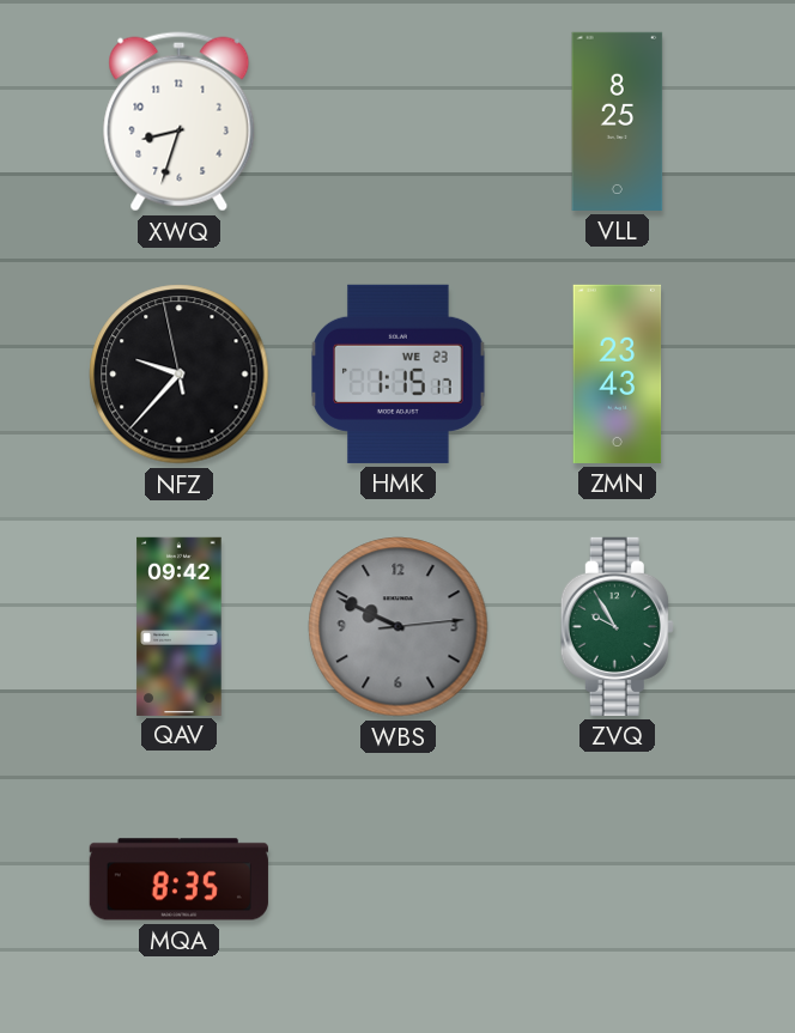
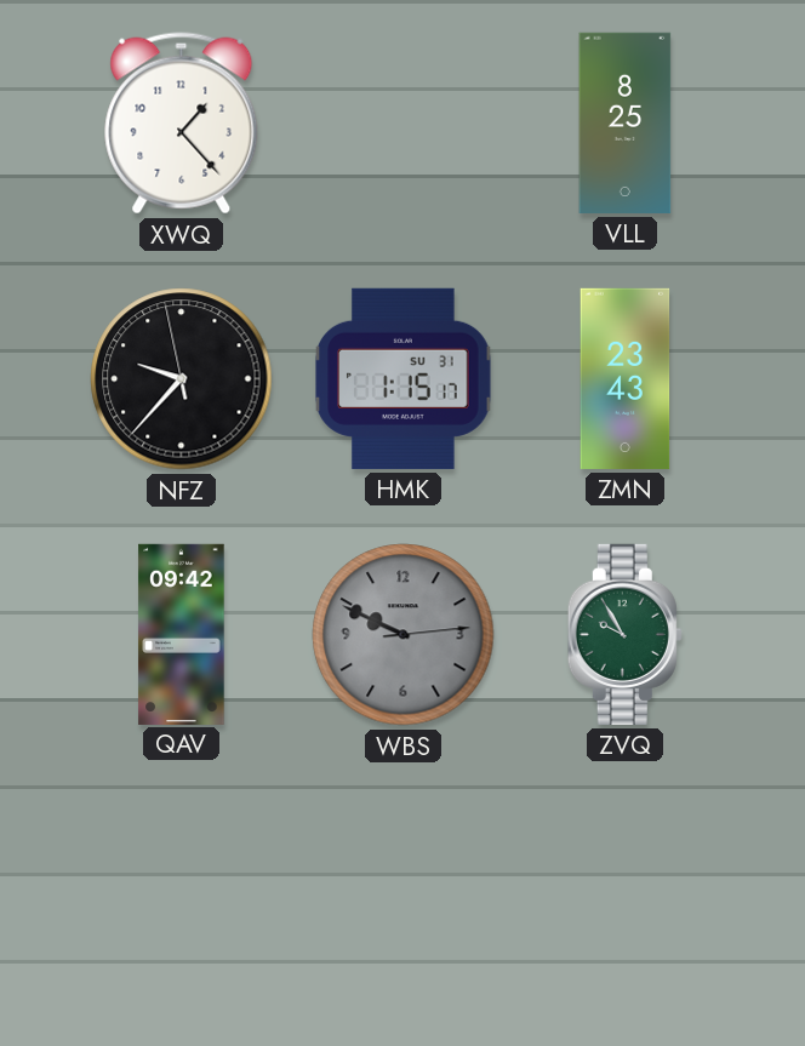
XWQ: 8:33 -> 1:23 (182, 124)
HMK date: WE 23 -> SU 31 (404, 378)
MQA: 8:35 -> none (178, 880)
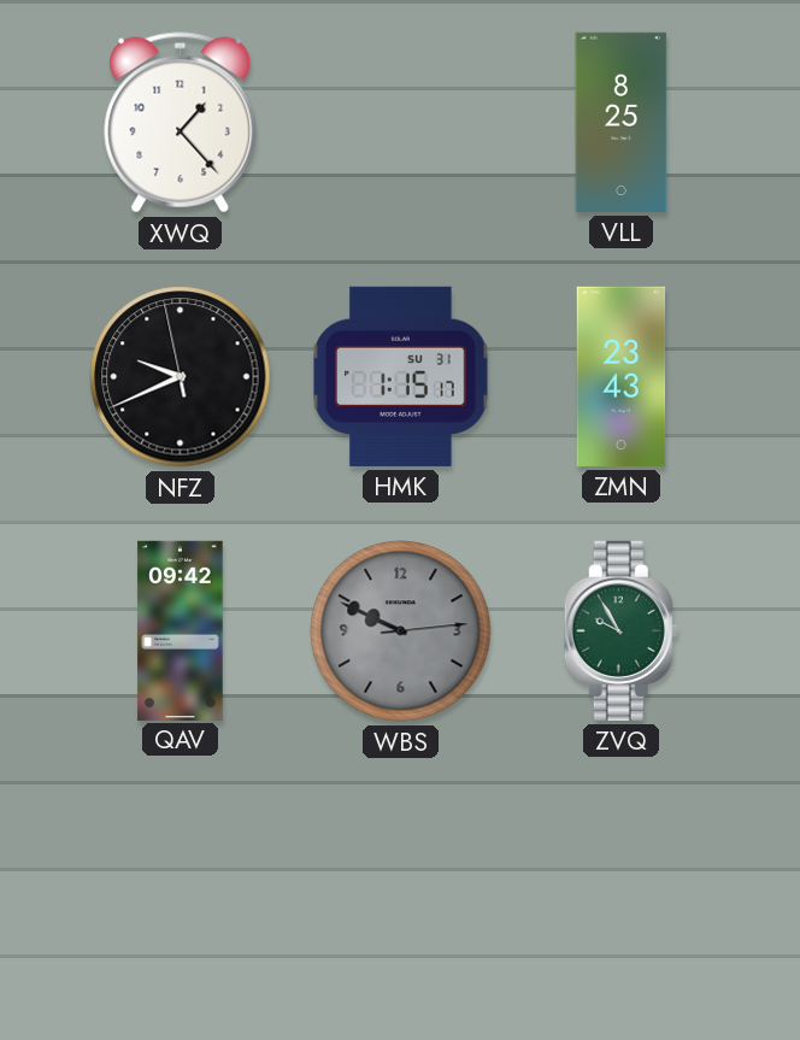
NFZ: 9:36 -> 9:40 (181, 377)
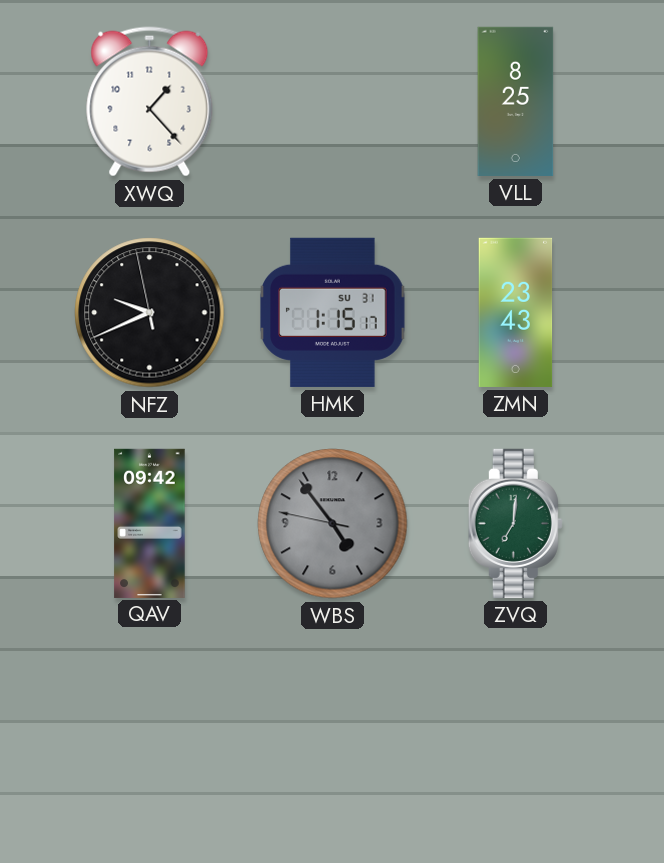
WBS: 9:49 -> 4:53 (333, 524)
ZVQ: 9:55 -> 7:01 (515, 523)
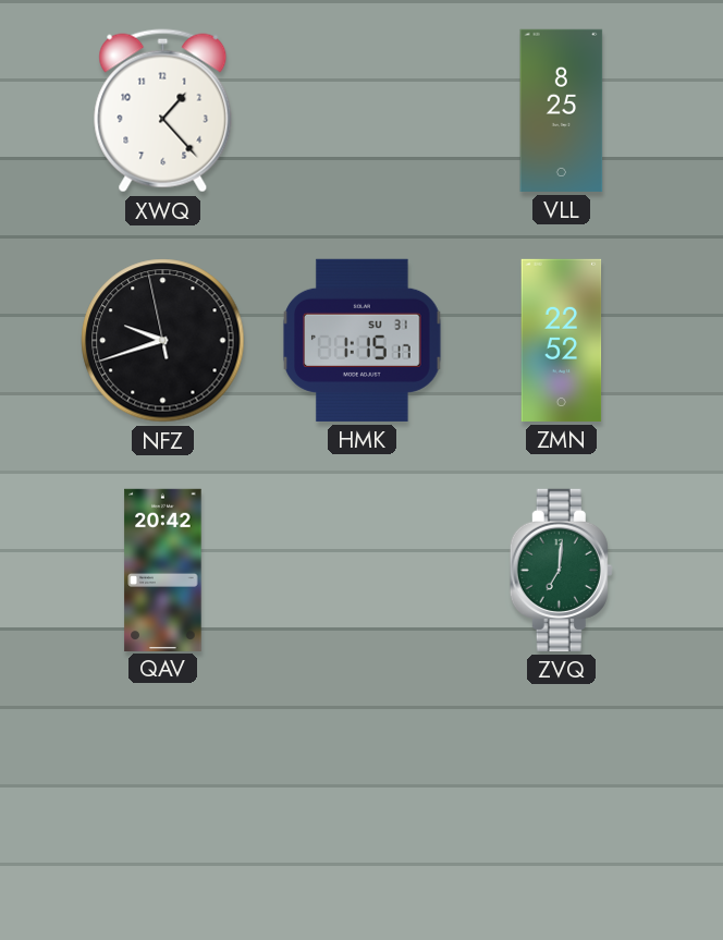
NFZ: 9:40 -> 9:41 (163, 341)
ZMN: 23:43 -> 22:52 (562, 340)
QAV: 09:42 -> 20:42 (163, 570)
WBS: 4:53 -> none (333, 524)
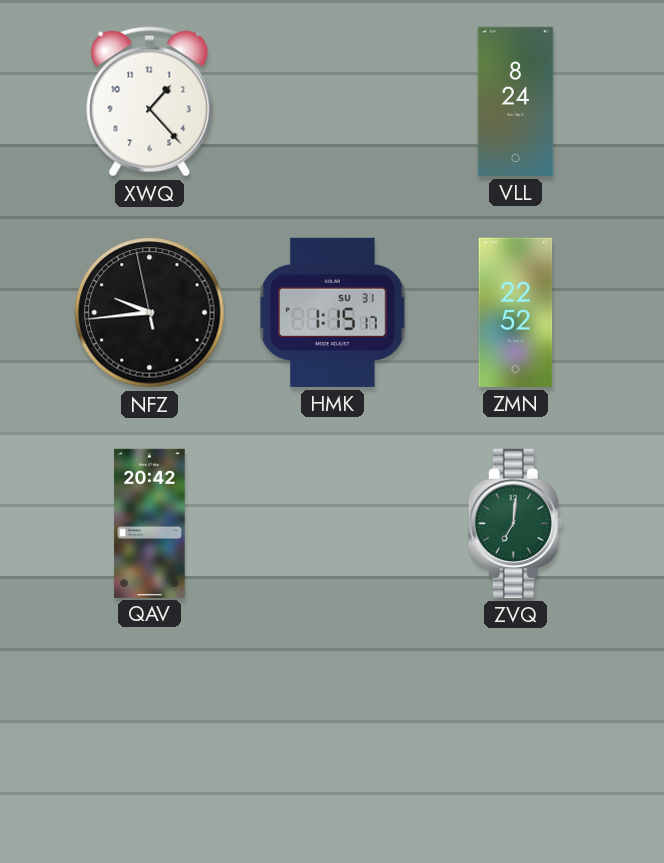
VLL: 8:25 -> 8:24 (516, 101)
NFZ: 9:41 -> 9:43 (150, 313)
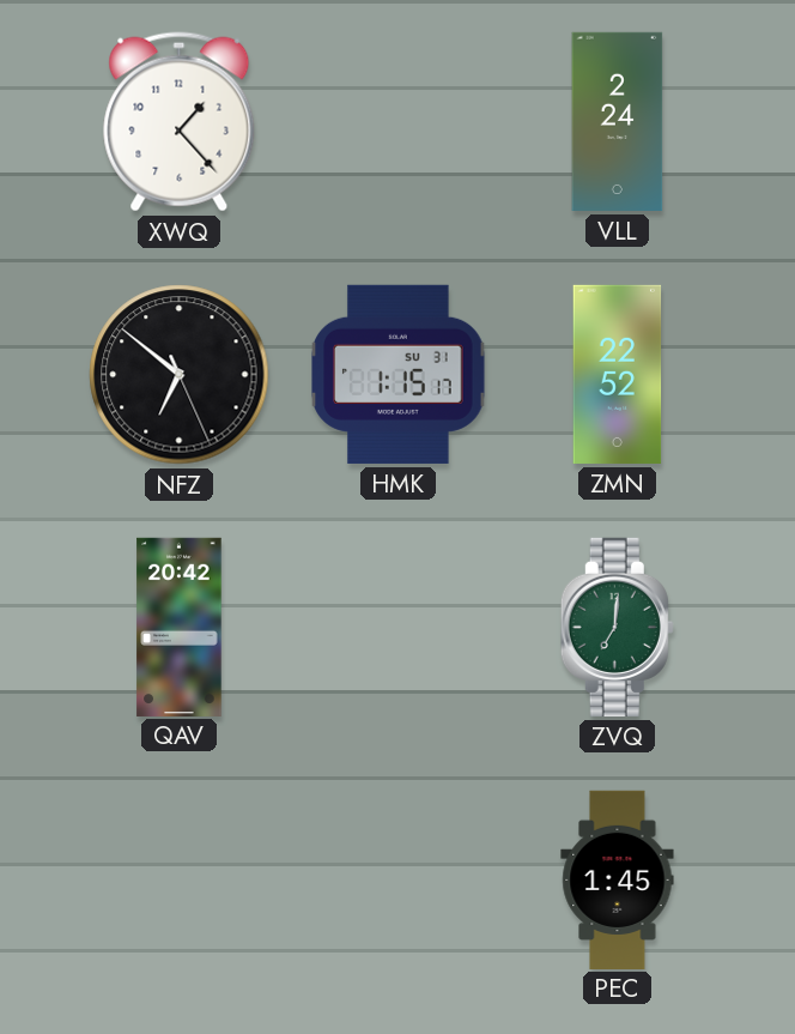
VLL: 8:24 -> 2:24 (618, 121)
NFZ: 9:43 -> 6:51 (180, 375)
PEC: none -> 1:45 (618, 879)
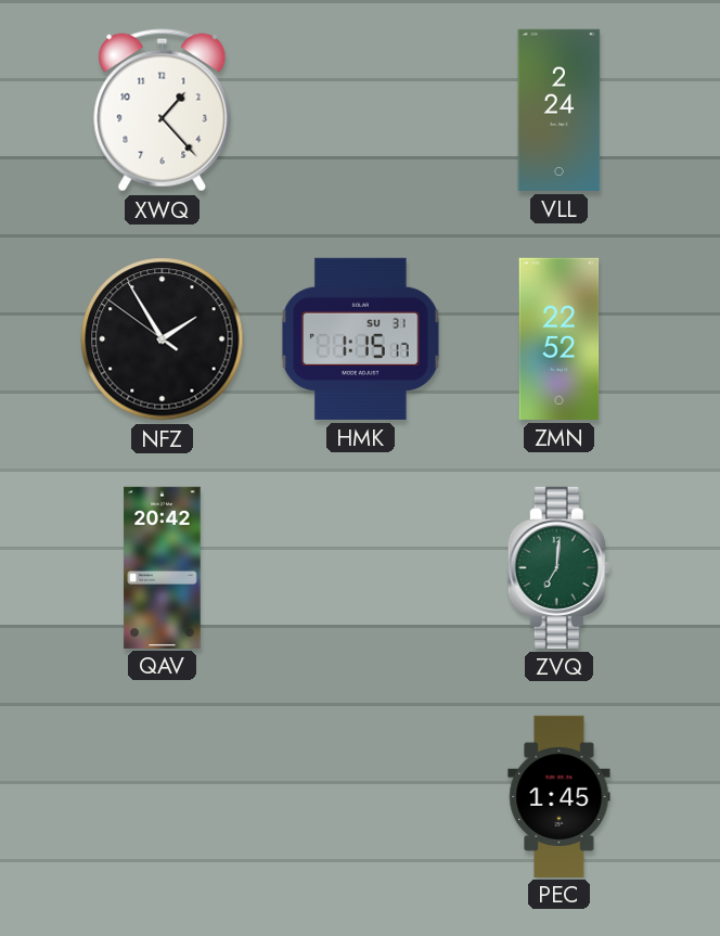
NFZ: 6:51 -> 1:54 (163, 339)
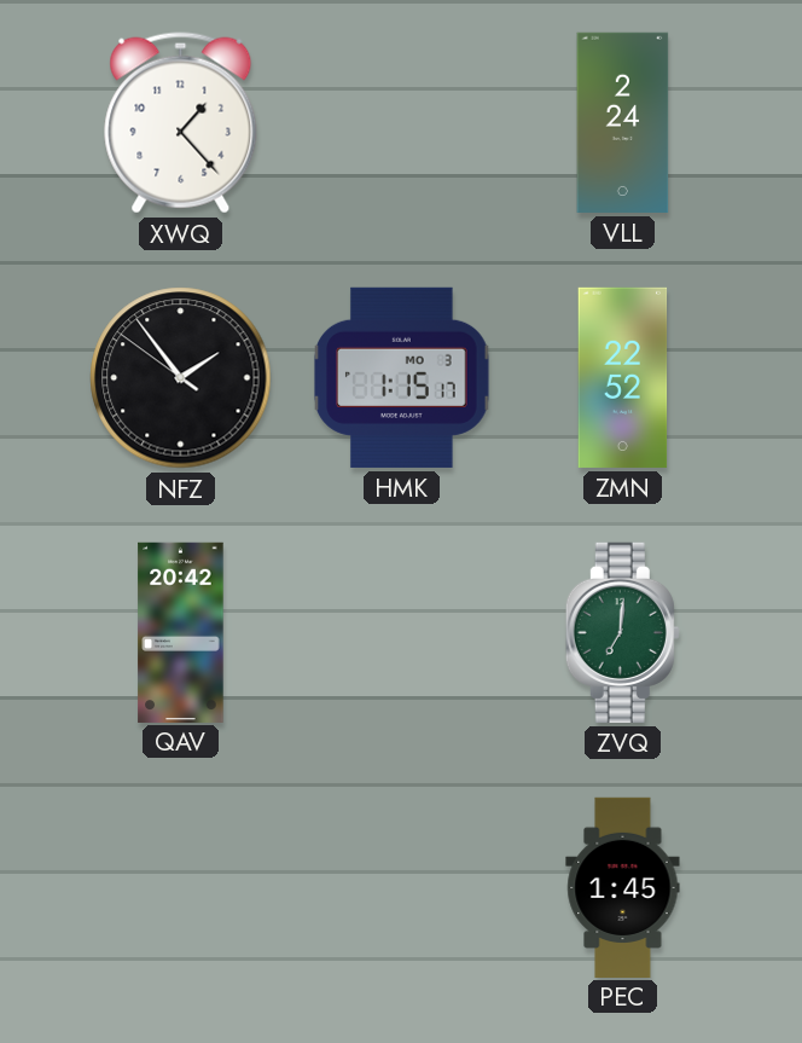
NFZ: 1:54 -> 1:53 (181, 378)
HMK date: SU 31 -> MO 3 (402, 377)
